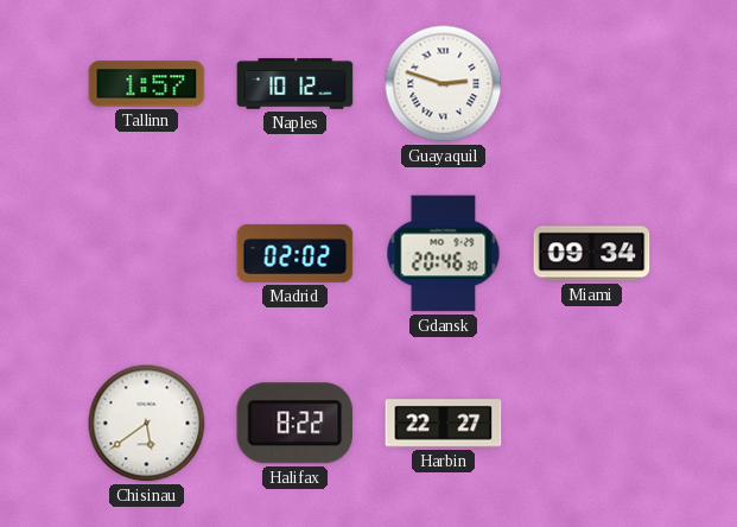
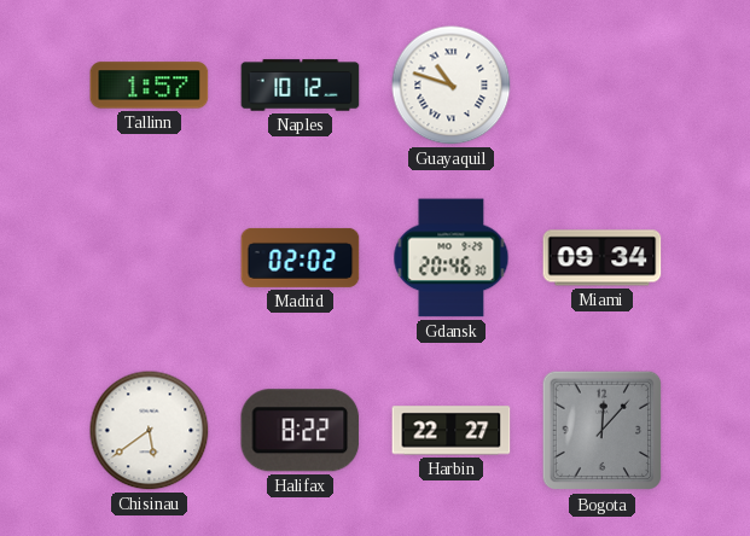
Guayaquil: 2:48 -> 10:48 (452, 86)
Bogota: none -> 12:07 (603, 431)
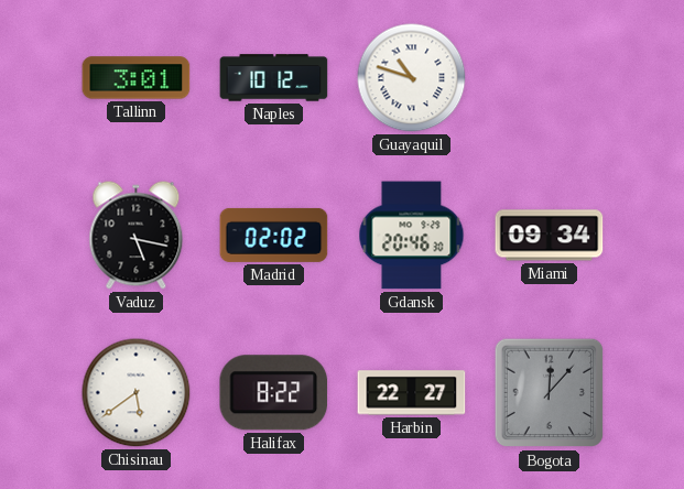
Tallinn: 1:57 -> 3:01 (137, 78)
Vaduz: none -> 5:17 (137, 236)
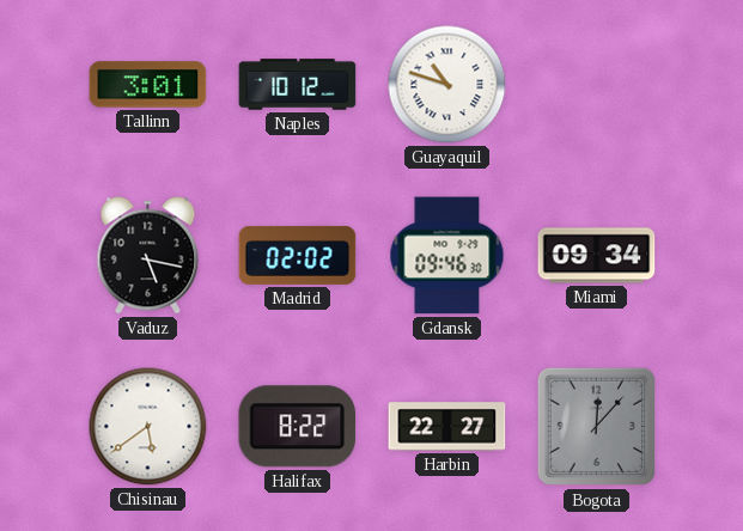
Gdansk: 20:46 -> 09:46 (447, 256)
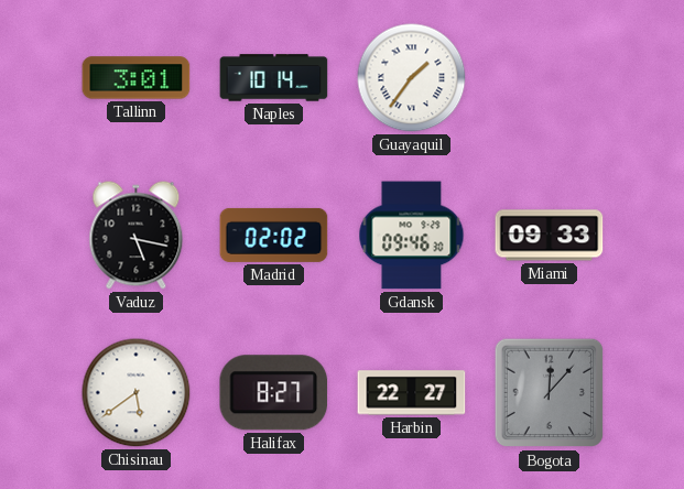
Naples: 10:12 -> 10:14 (274, 78)
Guayaquil: 10:48 -> 1:36 (412, 78)
Miami: 09:34 -> 09:33 (550, 236)
Halifax: 8:22 -> 8:27 (274, 393)
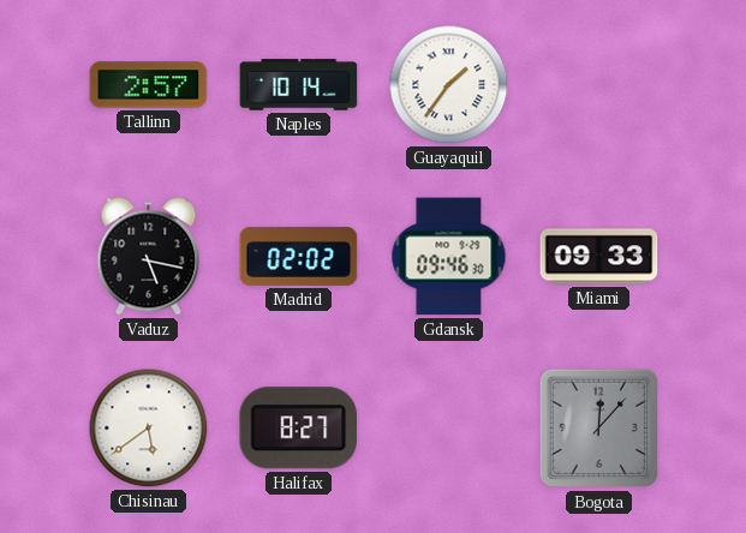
Tallinn: 3:01 -> 2:57 (149, 85)
Harbin: 22:27 -> none (412, 393)
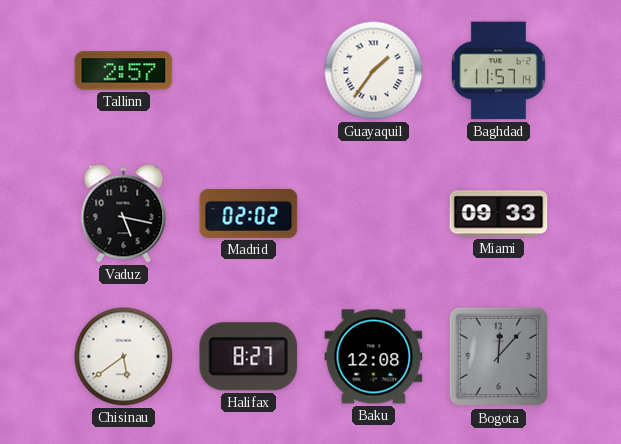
Naples: 10:14 -> none (299, 85)
Baghdad: none -> 11:57 (498, 71)
Gdansk: 09:46 -> none (449, 257)
Baku: none -> 12:08 (374, 357)
